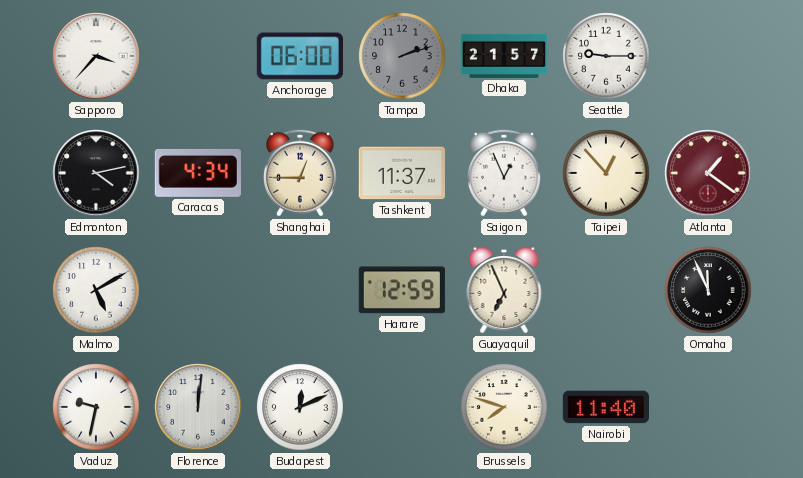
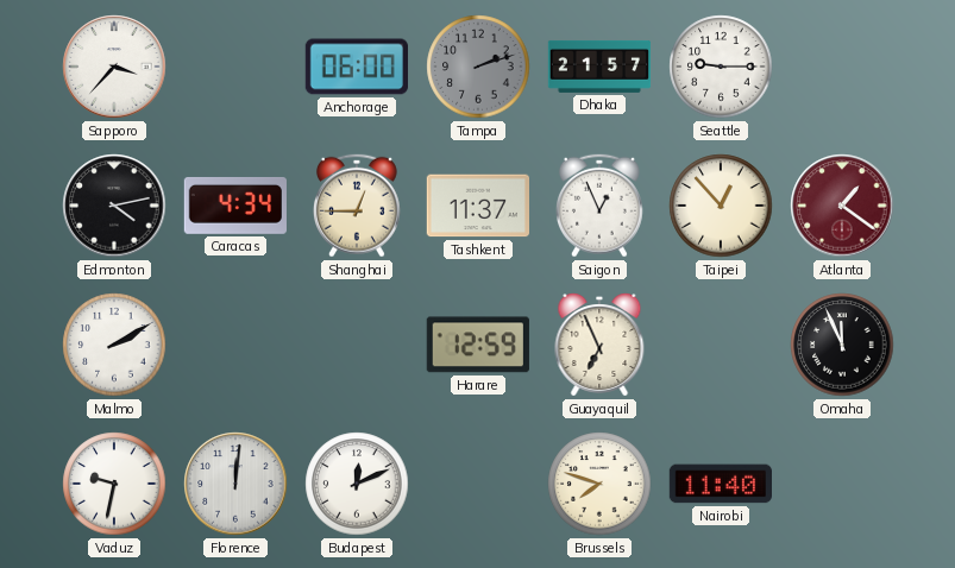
Malmo: 5:10 -> 2:10 (114, 345)
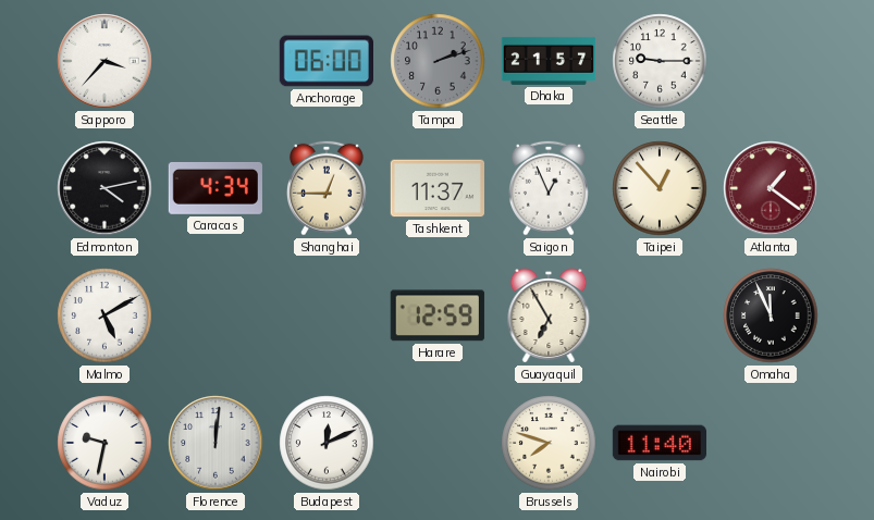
Malmo: 2:10 -> 5:10 (104, 315)
Guayaquil: 6:56 -> 6:55 (549, 315)
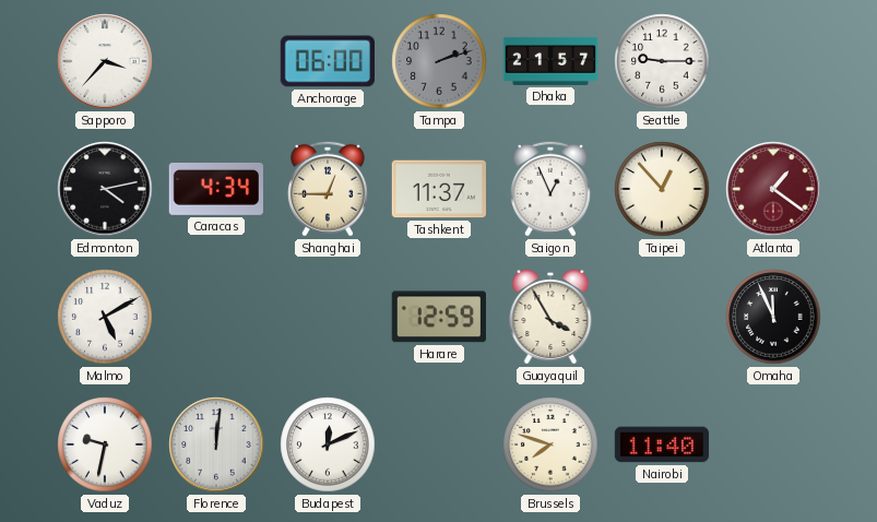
Guayaquil: 6:55 -> 3:55 (550, 317)
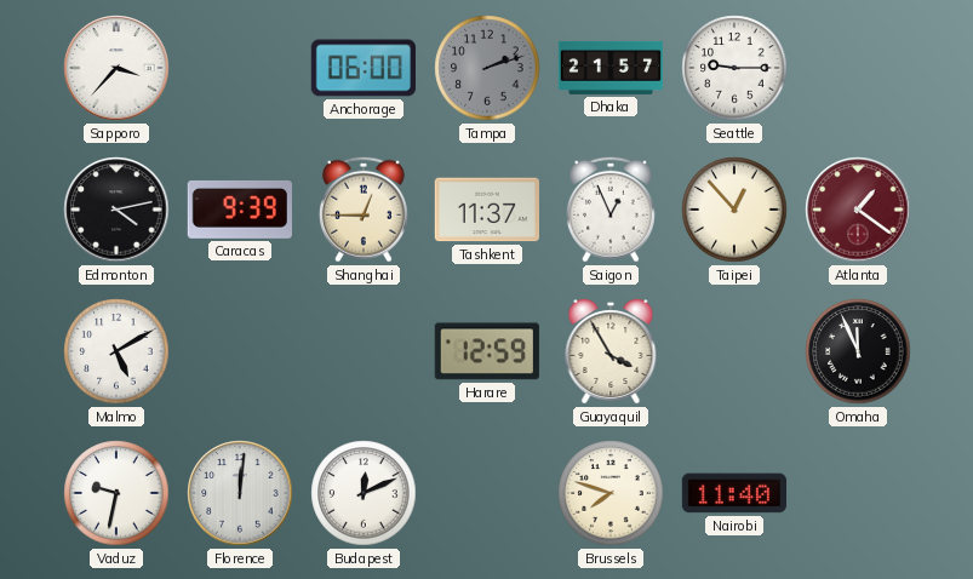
Caracas: 4:34 -> 9:39 (239, 210)
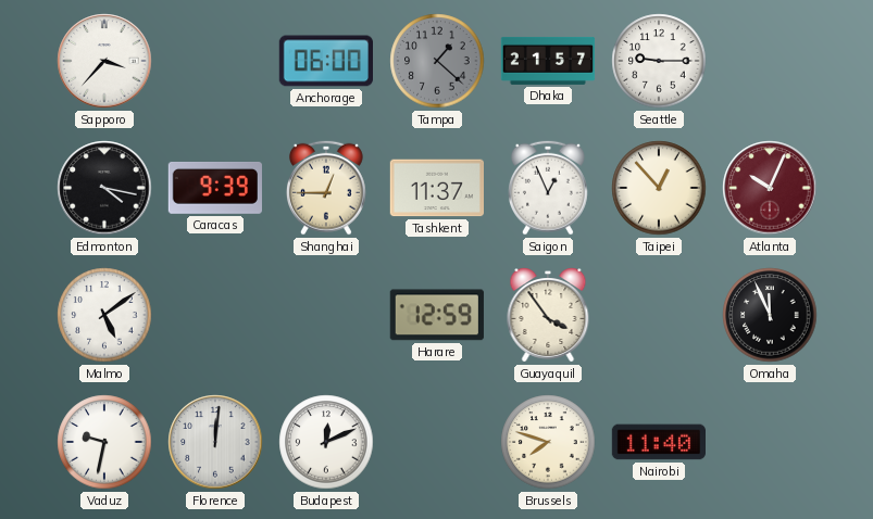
Tampa: 2:12 -> 1:22 (437, 61)
Edmonton: 4:13 -> 4:17 (104, 188)
Atlanta: 1:21 -> 10:04 (770, 188)
Malmo: 5:10 -> 5:09 (104, 315)
Guayaquil: 3:55 -> 3:54 (548, 315)
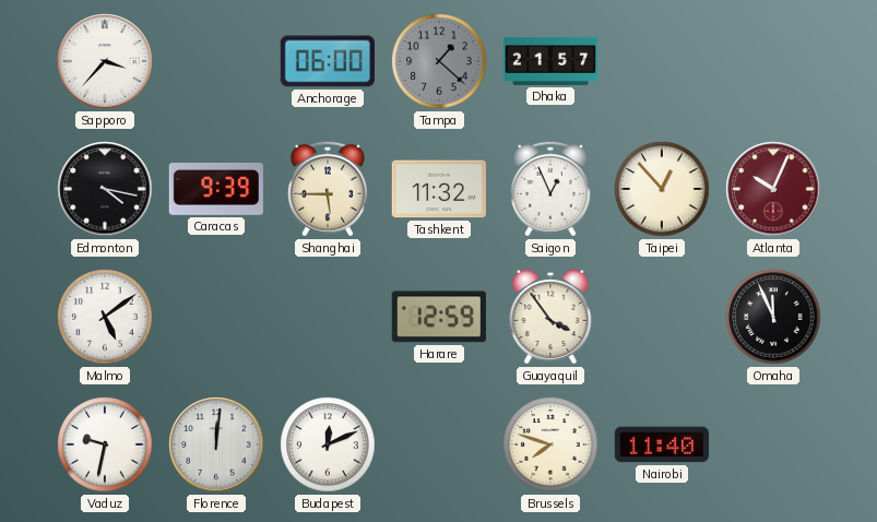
Seattle: 9:15 -> none (659, 61)
Shanghai: 12:45 -> 5:45 (328, 189)
Tashkent: 11:37 -> 11:32 (438, 189)
